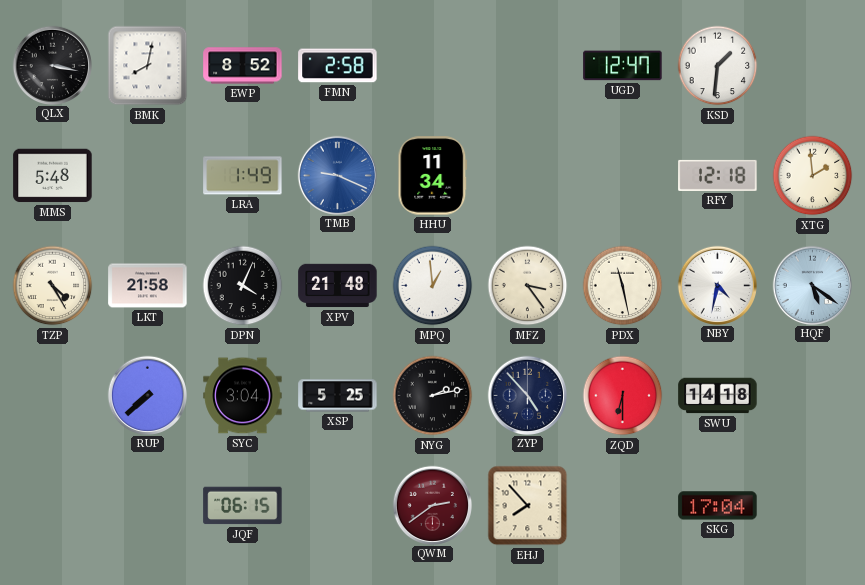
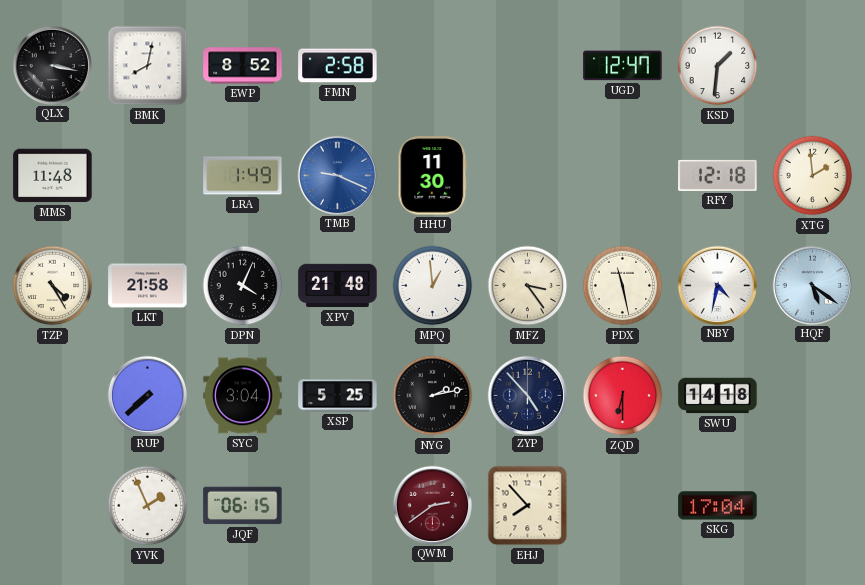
MMS: 5:48 -> 11:48 (53, 176)
HHU: 11:34 -> 11:30 (433, 176)
YVK: none -> 1:56 (148, 506)
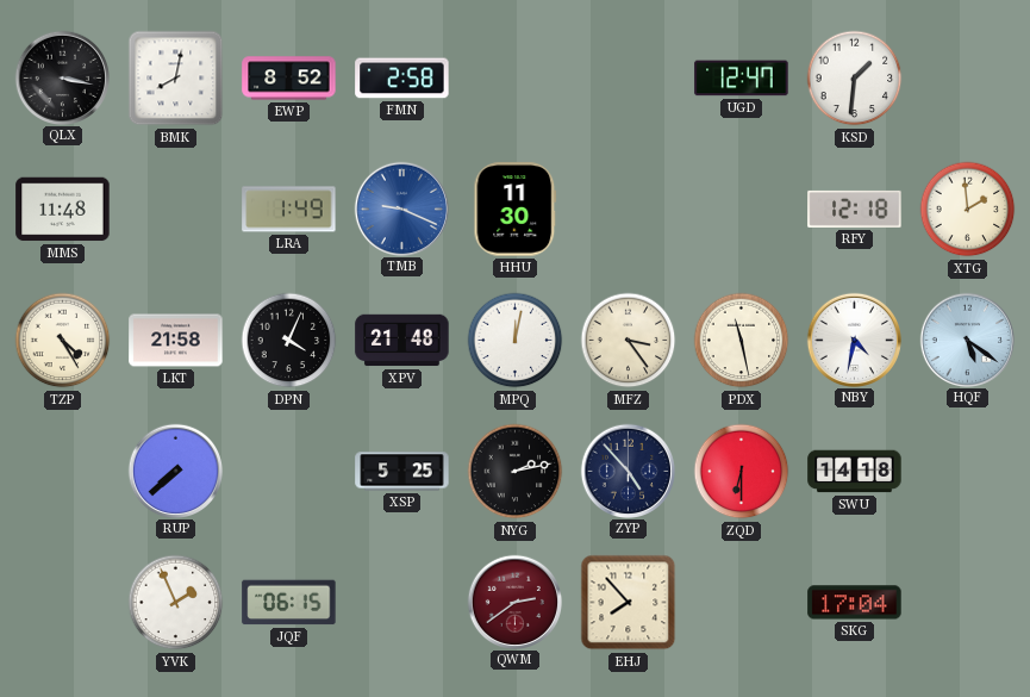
MPQ: 12:59 -> 12:02 (516, 341)
SYC: 3:04 -> none (243, 396)
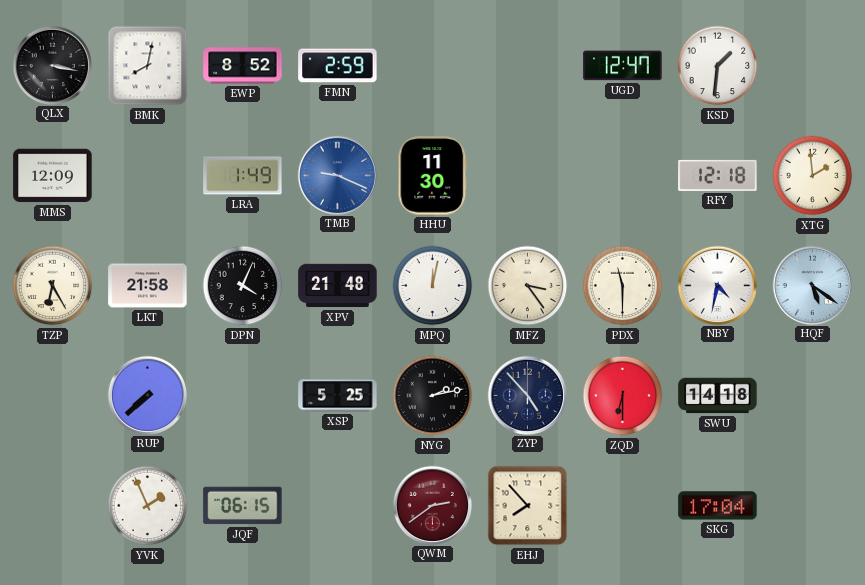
FMN: 2:58 -> 2:59 (338, 66)
MMS: 11:48 -> 12:09 (53, 176)
TZP: 4:25 -> 6:25 (53, 286)
PDX: 11:28 -> 11:30 (623, 286)
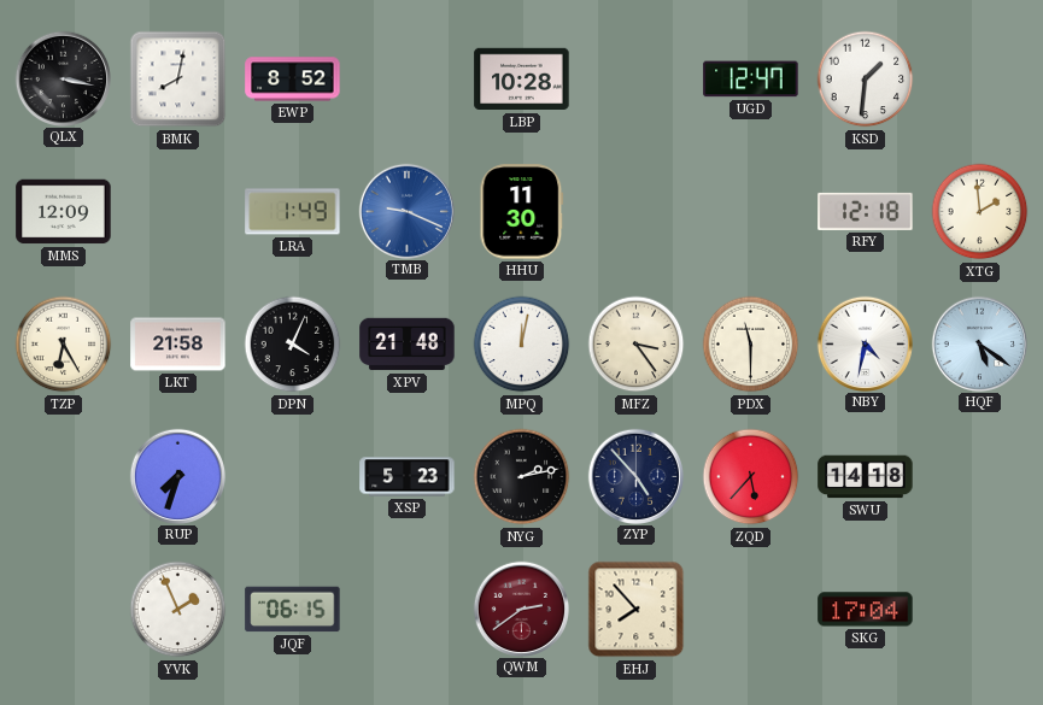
FMN: 2:59 -> none (338, 66)
LBP: none -> 10:28 (522, 80)
RUP: 7:38 -> 7:33 (177, 476)
XSP: 5:25 -> 5:23 (408, 477)
ZQD: 6:30 -> 5:37 (751, 477)
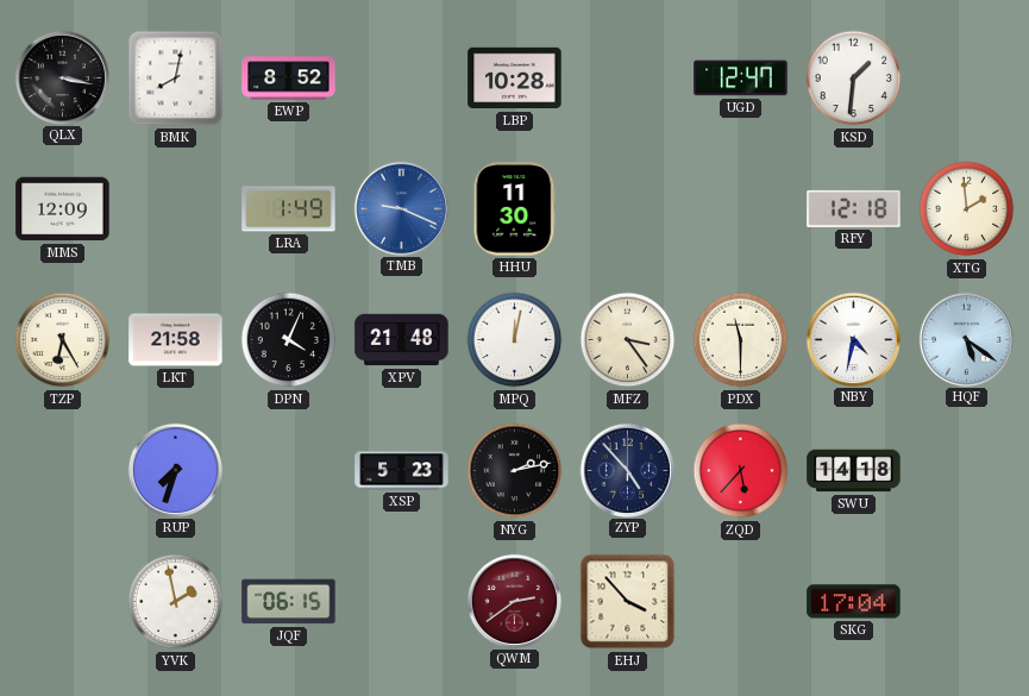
YVK: 1:56 -> 1:58 (176, 602)
EHJ: 7:53 -> 3:53 (628, 602)
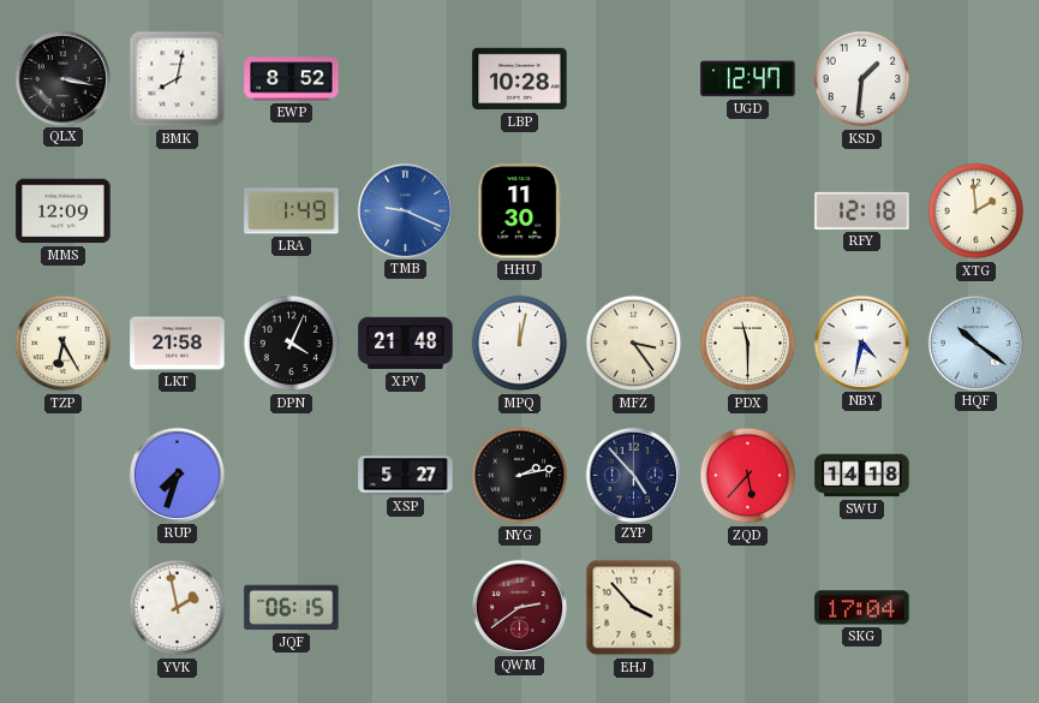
HQF: 5:21 -> 10:21 (975, 342)
XSP: 5:23 -> 5:27 (406, 476)
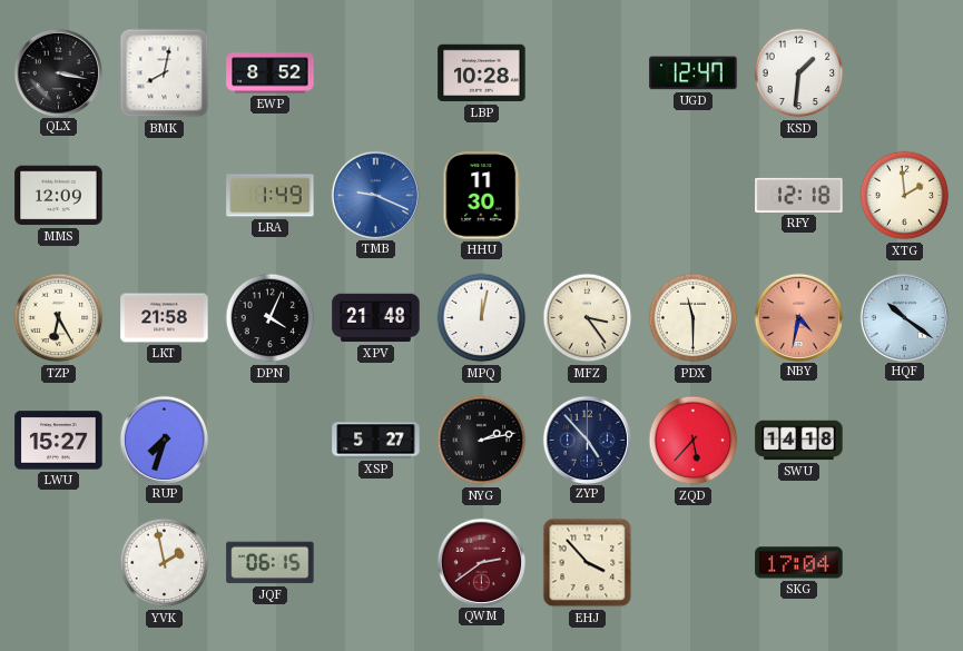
NBY dial: white -> salmon (798, 317)
LWU: none -> 15:27 (59, 441)
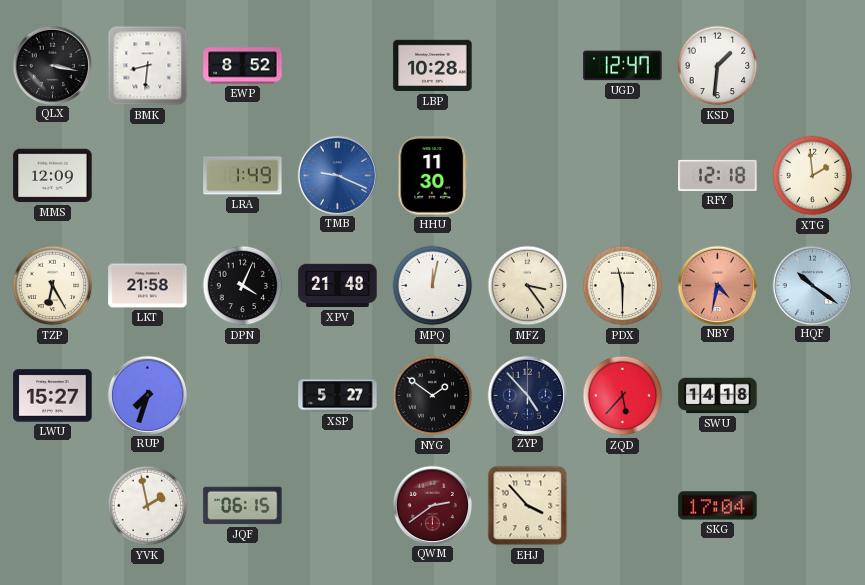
BMK: 8:02 -> 8:31 (148, 66)
NYG: 2:13 -> 1:51 (433, 396)
